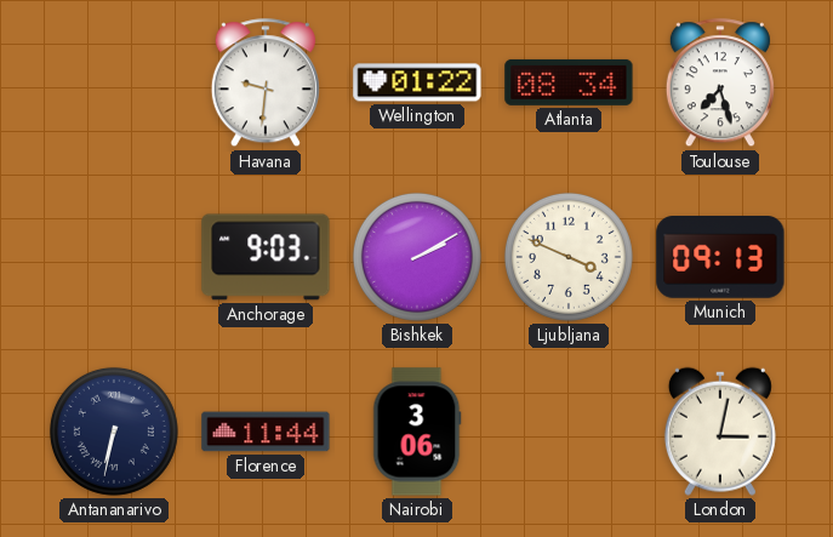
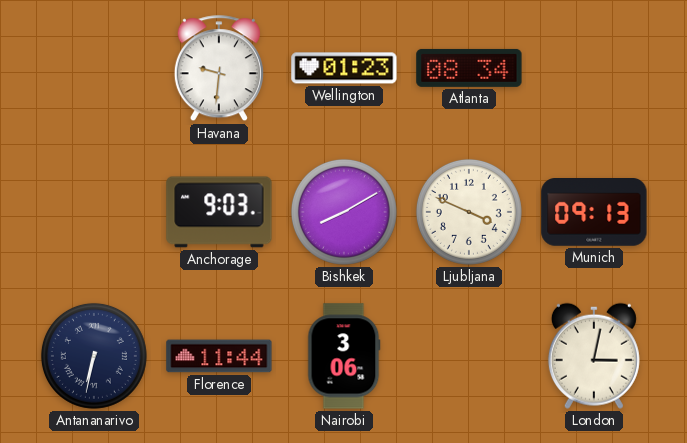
Wellington: 01:22 -> 01:23 (344, 68)
Toulouse: 7:27 -> none (720, 84)
Bishkek: 2:10 -> 8:10 (344, 212)
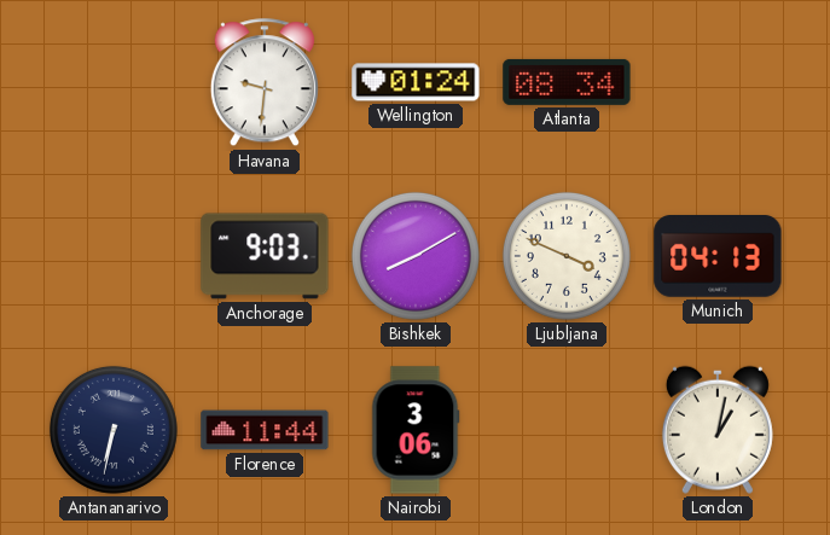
Wellington: 01:23 -> 01:24 (416, 82)
Munich: 09:13 -> 04:13 (718, 257)
London: 3:02 -> 1:02 (718, 430)
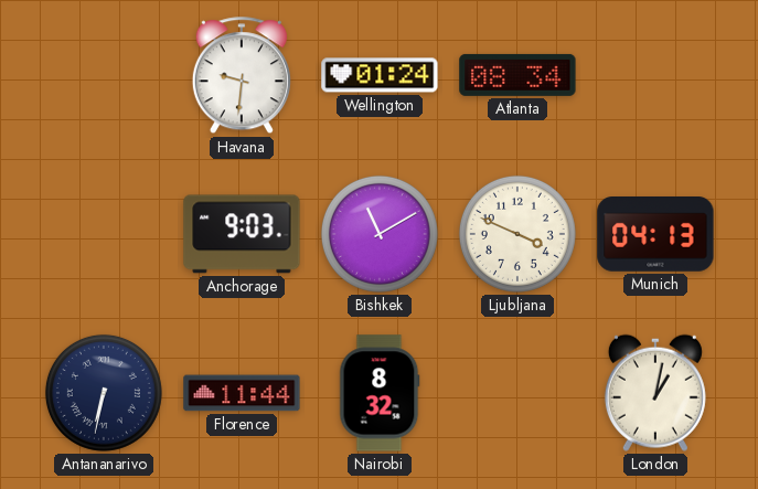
Bishkek: 8:10 -> 11:10 (380, 234)
Nairobi: 3:06 -> 8:32 (380, 393)
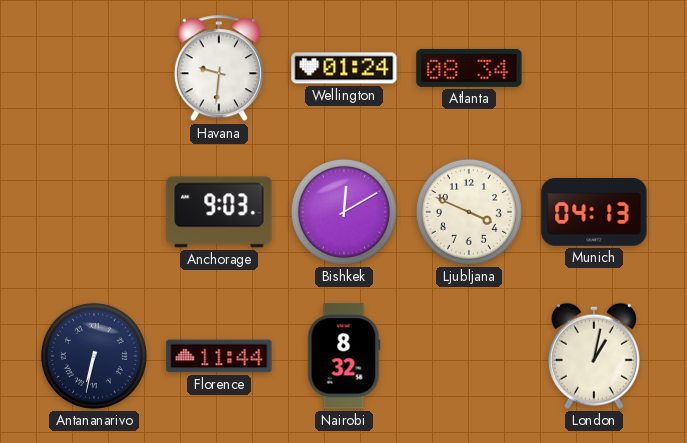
Bishkek: 11:10 -> 12:10 (344, 212)
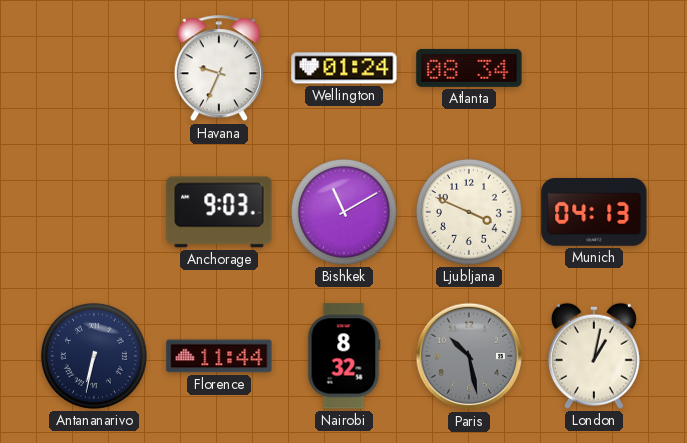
Havana: 9:31 -> 9:34 (219, 69)
Bishkek: 12:10 -> 11:10 (344, 212)
Paris: none -> 10:28 (469, 356)
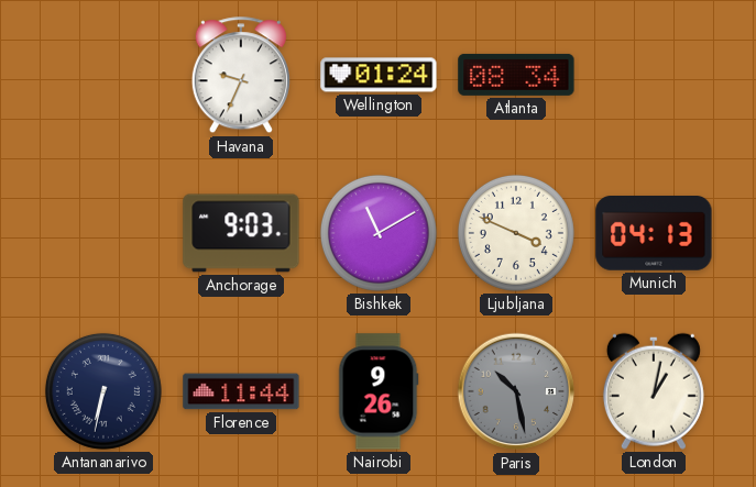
Nairobi: 8:32 -> 9:26 (379, 391)
